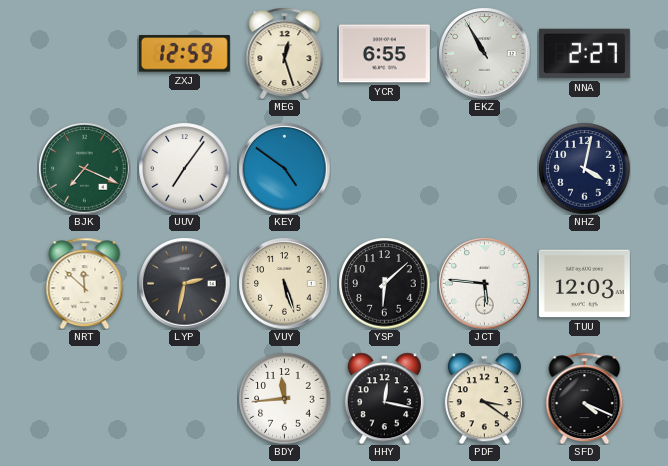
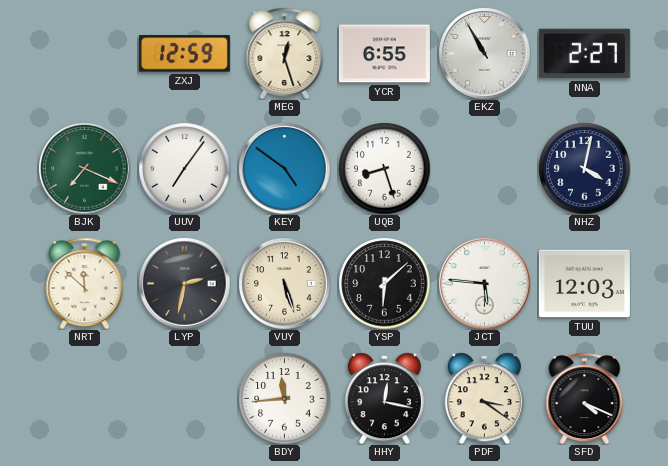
UQB: none -> 8:27 (384, 168)
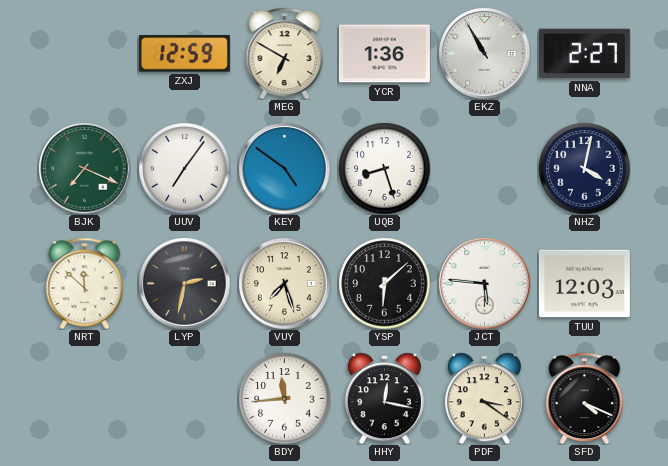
MEG: 12:27 -> 6:50 (285, 53)
YCR: 6:55 -> 1:36 (384, 54)
VUY: 5:27 -> 7:27 (284, 283)
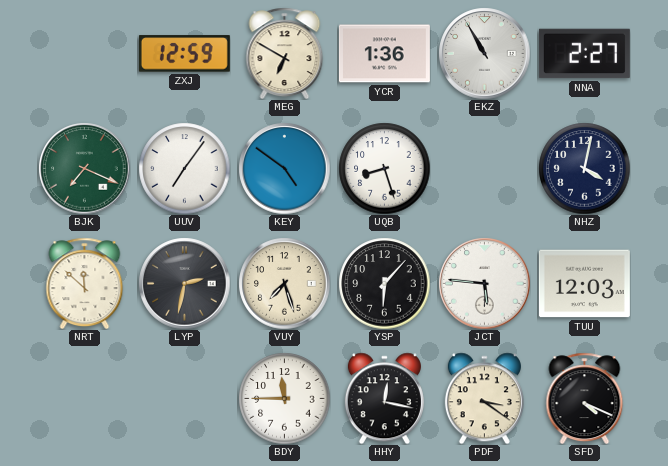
YSP: 6:08 -> 6:07 (384, 283)
BDY: 11:44 -> 11:45 (284, 398)
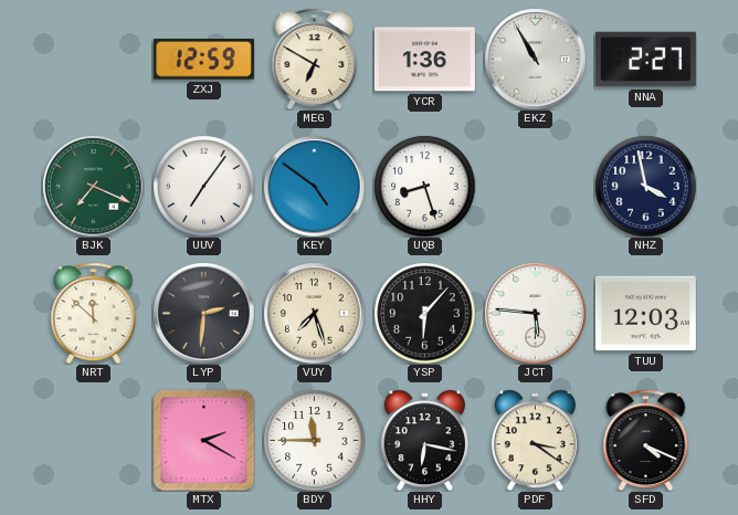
NHZ: 4:02 -> 3:58 (645, 186)
LYP: 2:32 -> 2:31 (203, 313)
MTX: none -> 2:20 (203, 440)
HHY: 12:17 -> 6:17 (424, 440)
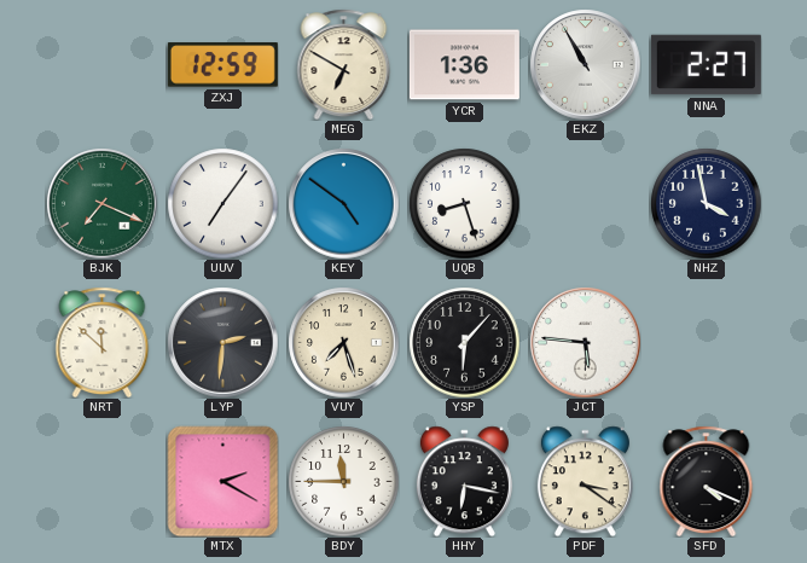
TUU: 12:03 -> none (645, 314)
